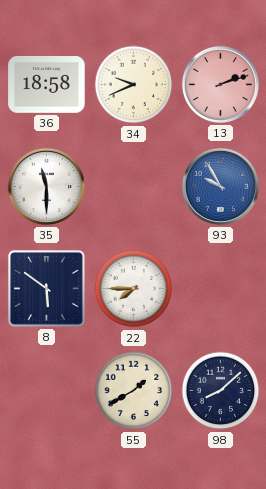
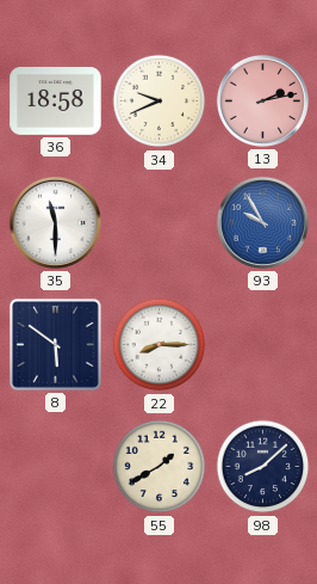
13: 2:12 -> 2:13 (262, 100)
22: 7:45 -> 8:15 (160, 345)
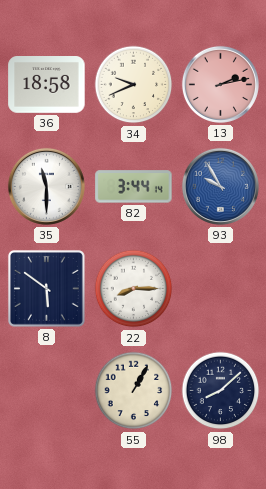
82: none -> 3:44 (134, 187)
55: 1:40 -> 1:05 (134, 391)
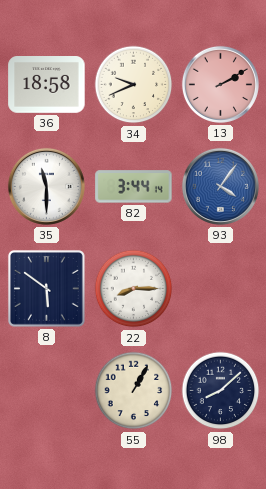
13: 2:13 -> 2:10 (220, 84)
93: 9:55 -> 4:06 (220, 186)
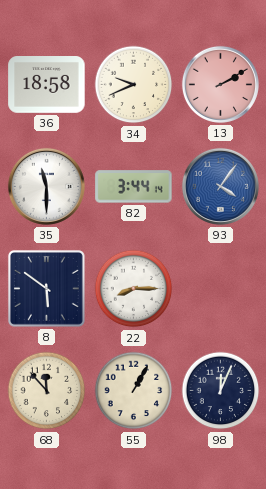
68: none -> 11:53 (47, 391)
98: 8:08 -> 12:04 (221, 391)
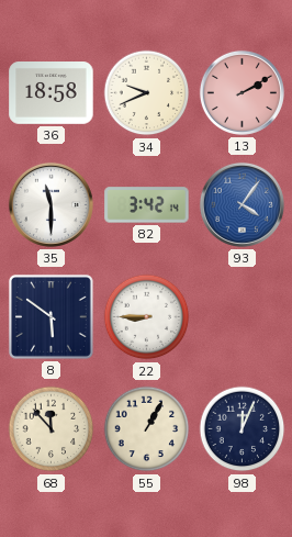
82: 3:44 -> 3:42 (147, 205)
22: 8:15 -> 8:45 (147, 317)
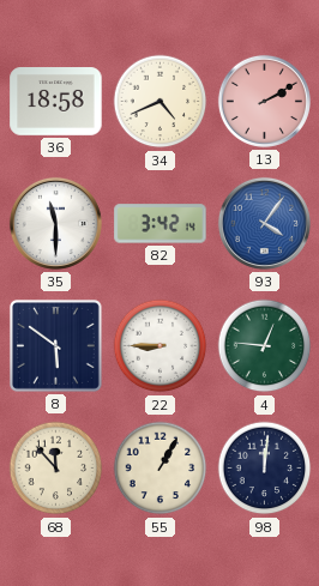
34: 9:41 -> 4:41 (161, 102)
4: none -> 12:46 (265, 346)
98: 12:04 -> 12:01 (265, 469)
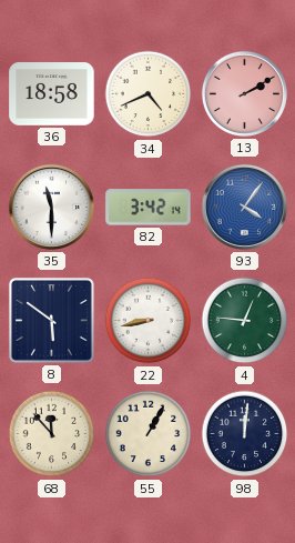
22: 8:45 -> 8:43 (149, 321)
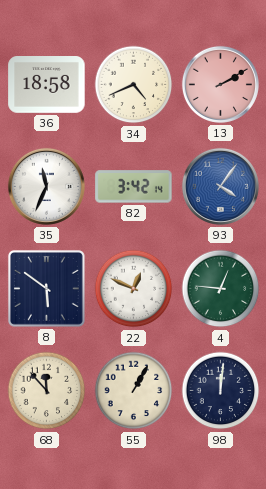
35: 11:30 -> 11:34 (46, 186)
22: 8:43 -> 12:49 (134, 289)
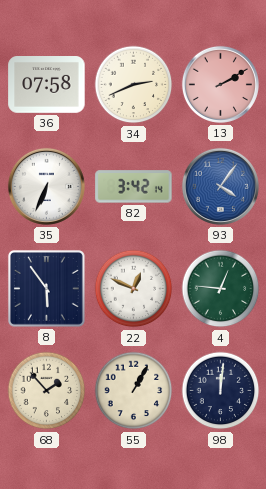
36: 18:58 -> 07:58 (47, 85)
34: 4:41 -> 2:41 (134, 85)
35: 11:34 -> 6:34 (46, 186)
8: 5:51 -> 5:54 (46, 288)
68: 11:53 -> 1:53 (47, 391)
